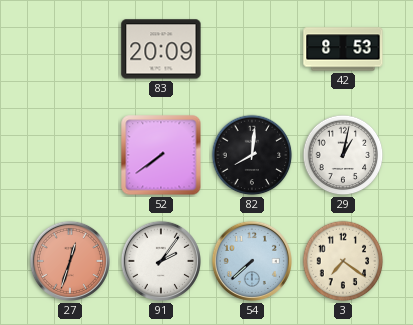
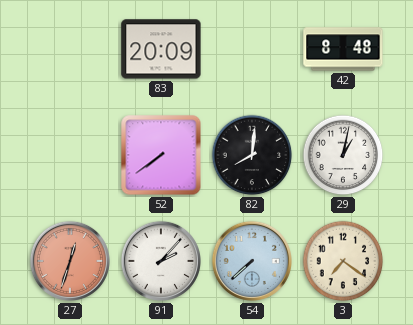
42: 8:53 -> 8:48 (343, 49)
91: 2:06 -> 2:07 (161, 261)
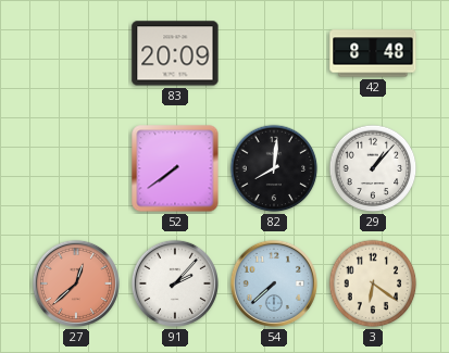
29: 1:02 -> 1:07 (373, 168)
27: 12:33 -> 12:38 (76, 283)
3: 7:21 -> 6:21 (373, 283)
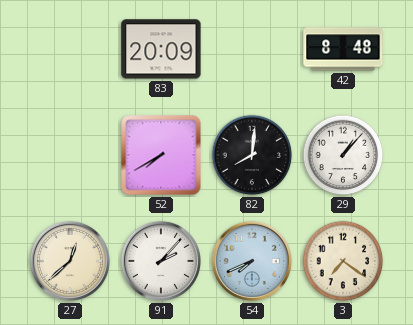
52: 7:39 -> 7:40 (161, 155)
27 dial: salmon -> cream (70, 261)
54: 7:38 -> 7:41 (252, 261)
3: 6:21 -> 7:21 (343, 261)
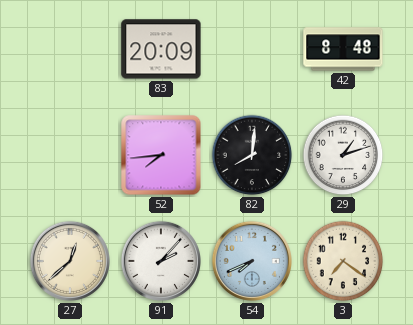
52: 7:40 -> 7:44 (161, 155)
29: 1:07 -> 1:12 (343, 155)
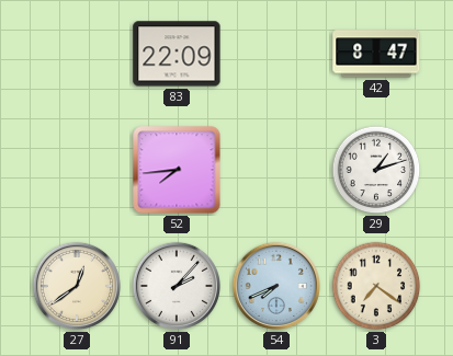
83: 20:09 -> 22:09 (177, 54)
42: 8:48 -> 8:47 (376, 54)
82: 8:01 -> none (252, 155)
27: 12:38 -> 12:39 (77, 286)
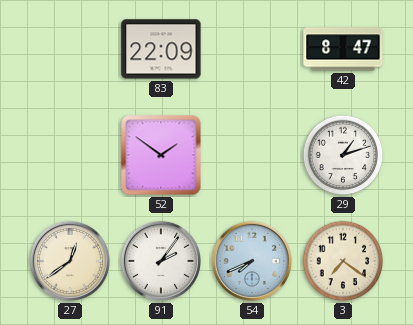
52: 7:44 -> 1:51 (161, 155)
91: 2:07 -> 2:06 (161, 261)
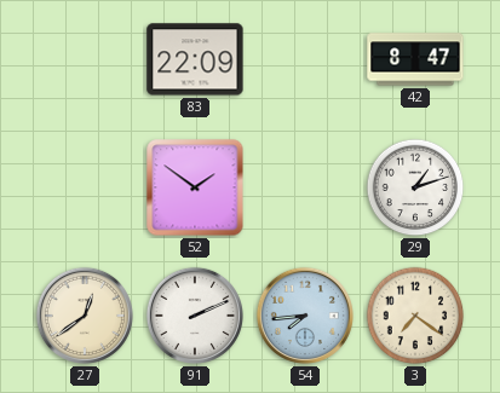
91: 2:06 -> 2:11 (195, 316)
54: 7:41 -> 7:44 (305, 316)
